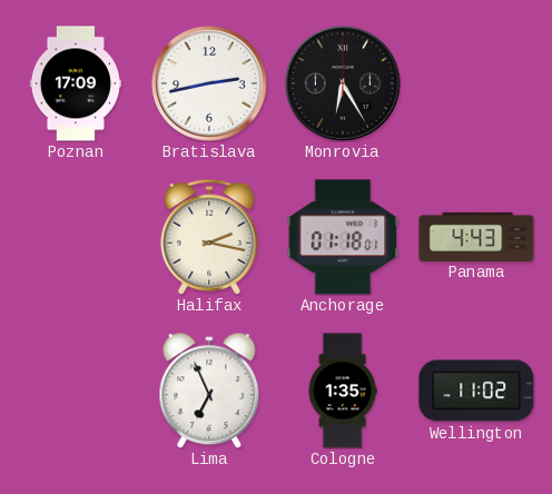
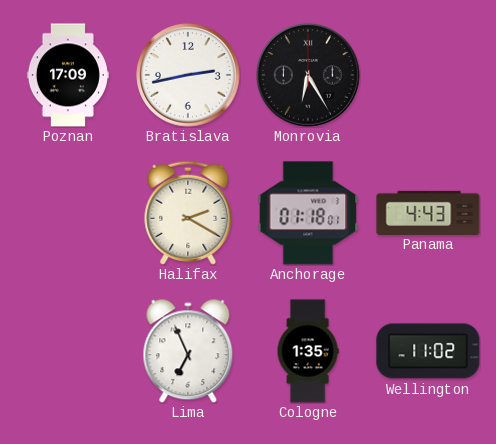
Halifax: 2:17 -> 2:20 (188, 213)
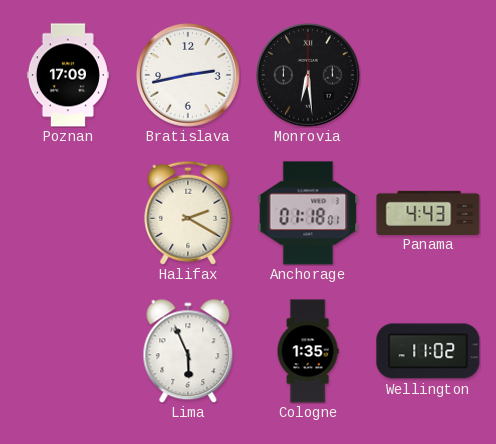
Monrovia: 6:25 -> 6:29 (309, 76)
Lima: 6:56 -> 5:56 (188, 351)
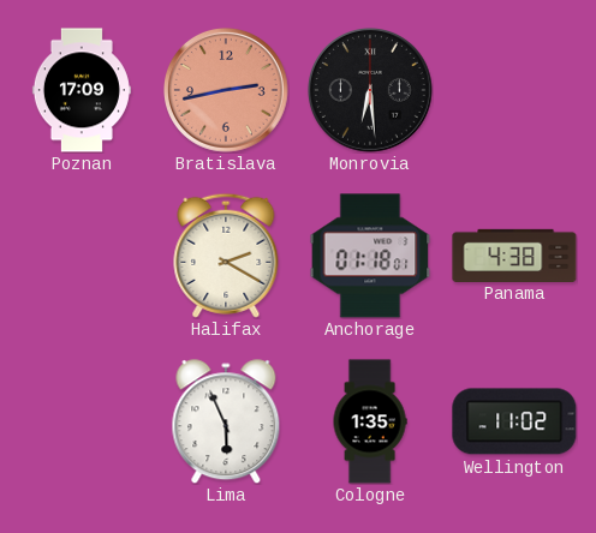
Bratislava dial: white -> salmon (227, 91)
Panama: 4:43 -> 4:38 (514, 254)
